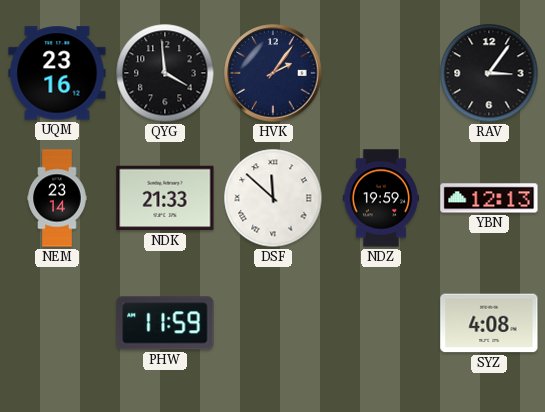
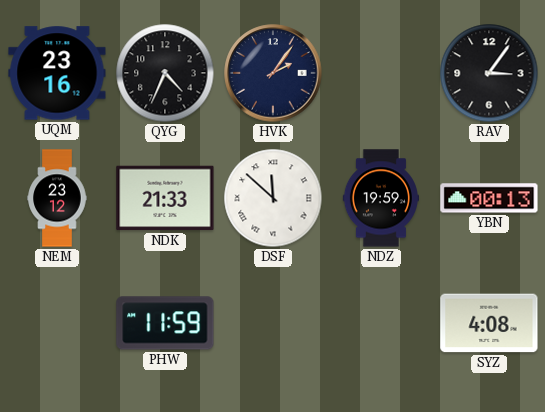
QYG: 3:59 -> 4:34 (165, 73)
NEM: 23:14 -> 23:12 (57, 198)
YBN: 12:13 -> 00:13 (489, 198)
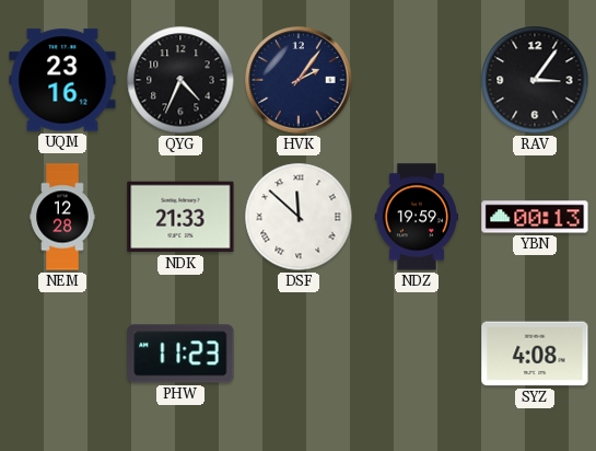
NEM: 23:12 -> 12:28 (62, 217)
PHW: 11:59 -> 11:23 (180, 354)
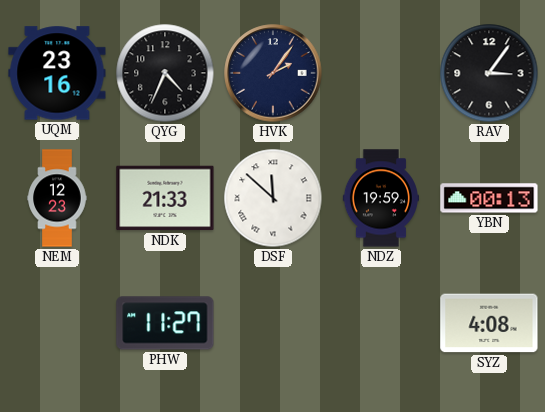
NEM: 12:28 -> 12:23 (57, 198)
PHW: 11:23 -> 11:27 (165, 323)
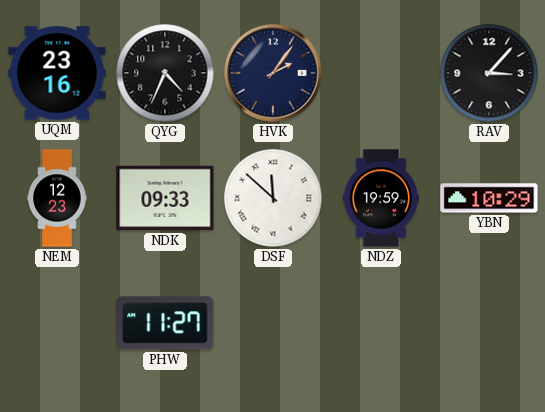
RAV: 3:06 -> 3:07 (489, 73)
NDK: 21:33 -> 09:33 (165, 198)
YBN: 00:13 -> 10:29 (489, 198)
SYZ: 4:08 -> none (489, 323)
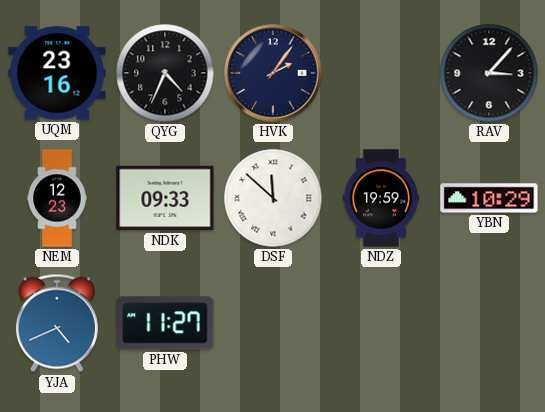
YJA: none -> 4:41 (57, 323)
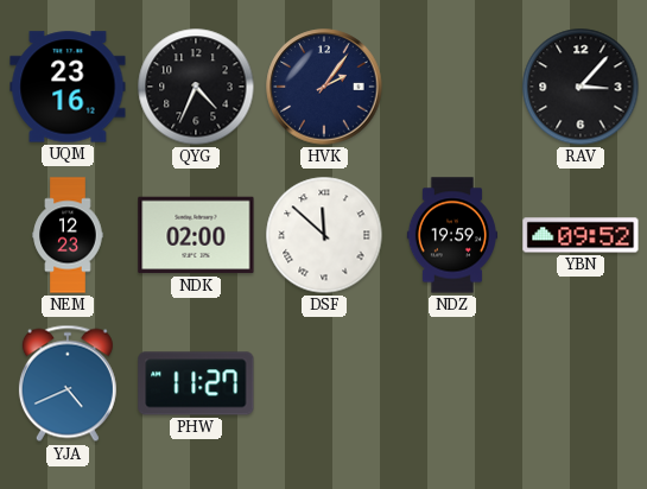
NDK: 09:33 -> 02:00 (196, 235)
YBN: 10:29 -> 09:52 (581, 235)
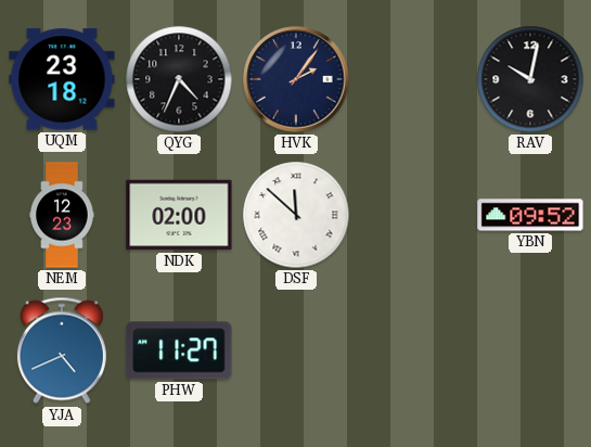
UQM: 23:16 -> 23:18 (62, 79)
RAV: 3:07 -> 10:02 (530, 79)
NDZ: 19:59 -> none (451, 235)
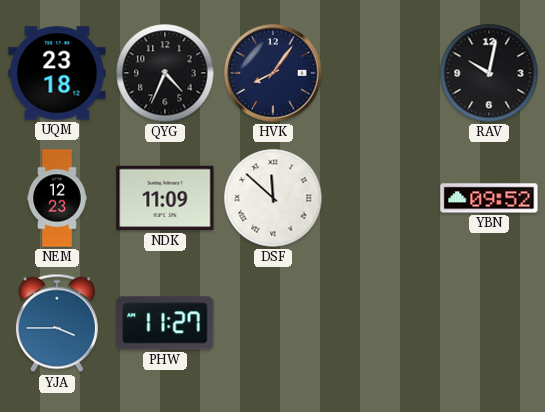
HVK: 2:06 -> 8:06 (273, 73)
NDK: 02:00 -> 11:09 (165, 198)
YJA: 4:41 -> 3:45 (57, 323)
